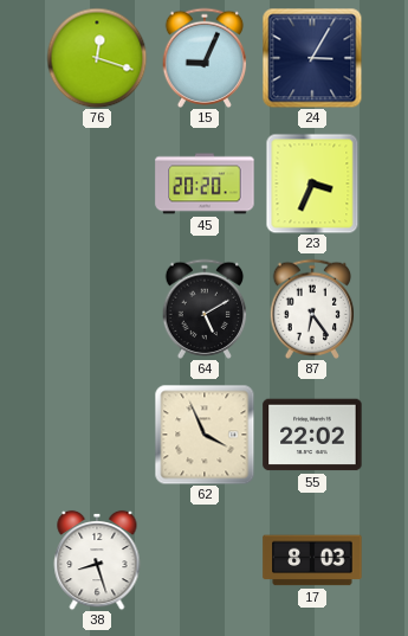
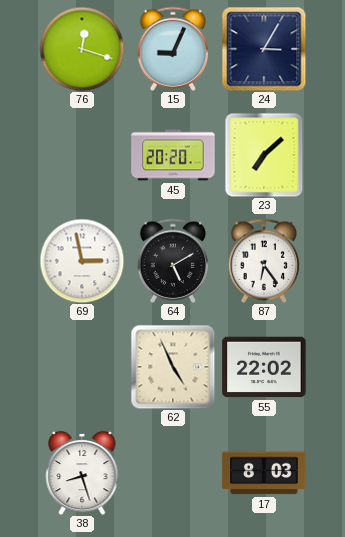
23: 3:34 -> 7:08 (264, 155)
69: none -> 2:58 (82, 261)
62: 3:56 -> 4:56 (173, 367)
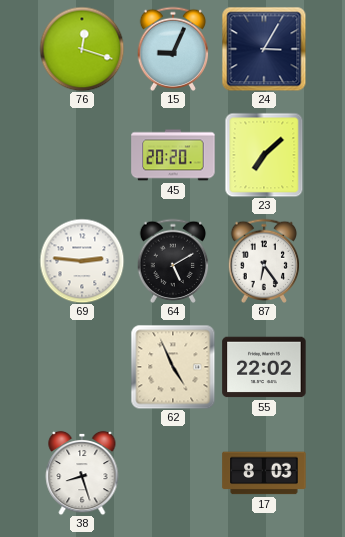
69: 2:58 -> 2:46 (82, 261)
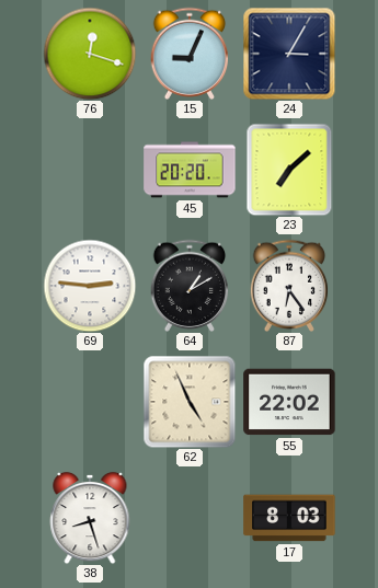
64: 5:10 -> 1:10 (190, 285)
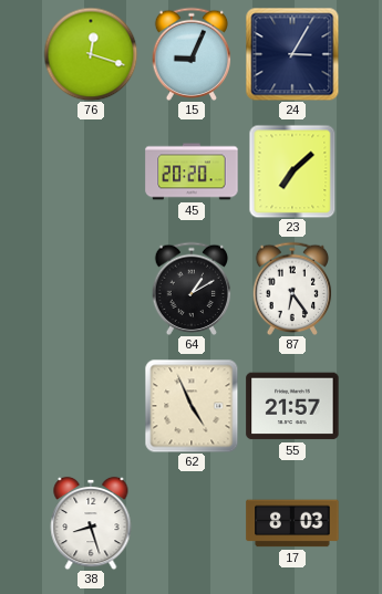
69: 2:46 -> none (90, 286)
55: 22:02 -> 21:57 (292, 406)
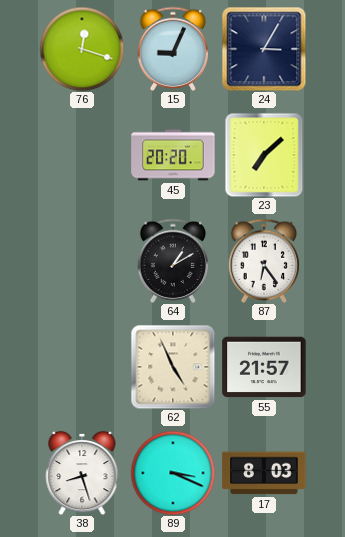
89: none -> 3:19 (173, 473)
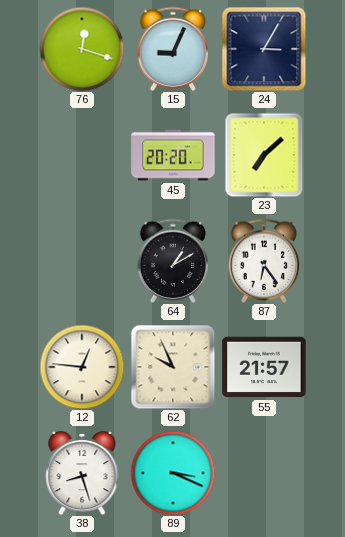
12: none -> 12:46 (82, 367)
62: 4:56 -> 9:56 (173, 367)
17: 8:03 -> none (264, 473)
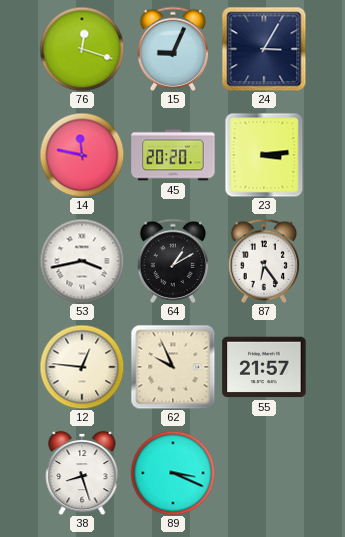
14: none -> 11:47 (82, 155)
23: 7:08 -> 3:14 (264, 155)
53: none -> 3:43 (82, 261)
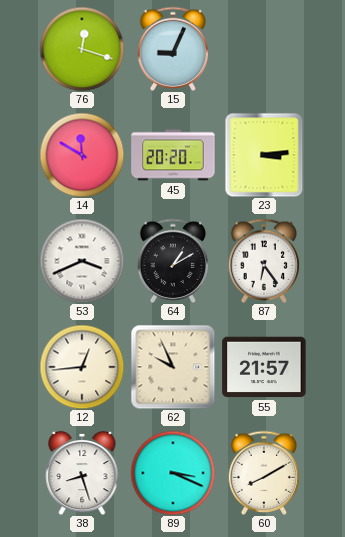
24: 3:05 -> none (264, 49)
14: 11:47 -> 11:50 (82, 155)
53: 3:43 -> 3:41 (82, 261)
12: 12:46 -> 12:44 (82, 367)
60: none -> 8:10 (264, 472)
